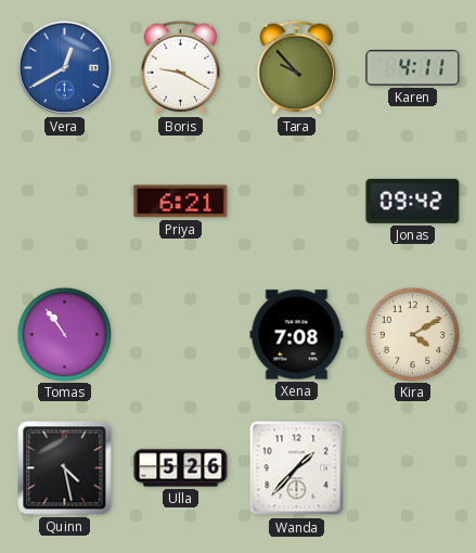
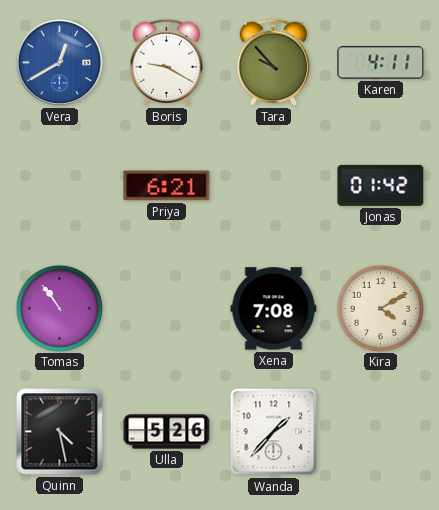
Jonas: 09:42 -> 01:42 (381, 185)
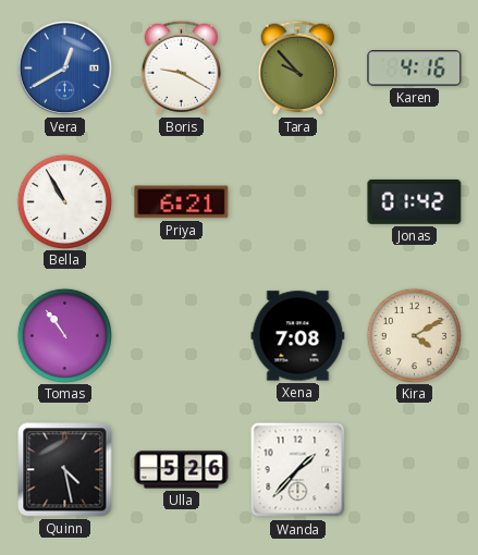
Karen: 4:11 -> 4:16 (415, 69)
Bella: none -> 10:55 (64, 201)
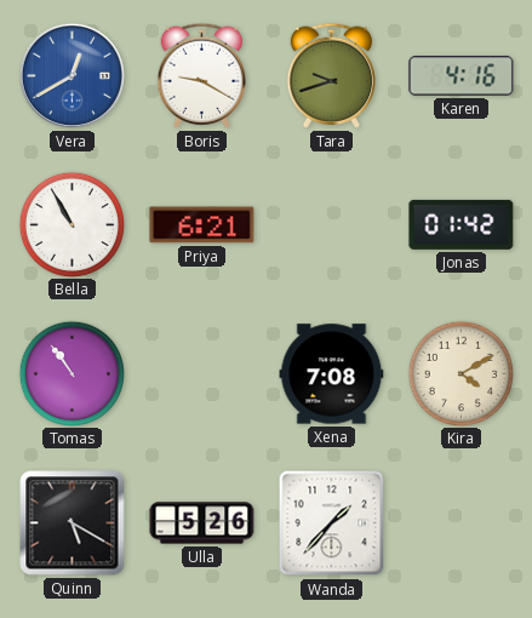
Tara: 9:53 -> 9:42 (331, 75)
Quinn: 4:28 -> 5:20 (73, 523)
